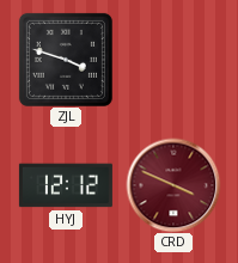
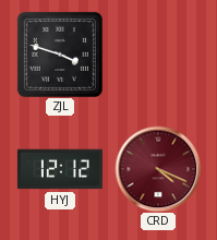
CRD: 3:49 -> 4:19 (158, 169)
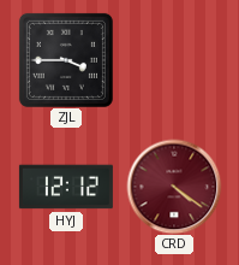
ZJL: 3:48 -> 3:45 (66, 60)
CRD: 4:19 -> 4:21 (174, 187)
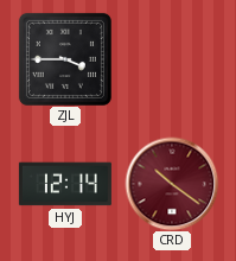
HYJ: 12:12 -> 12:14 (65, 184)
CRD: 4:21 -> 10:21 (172, 184)
